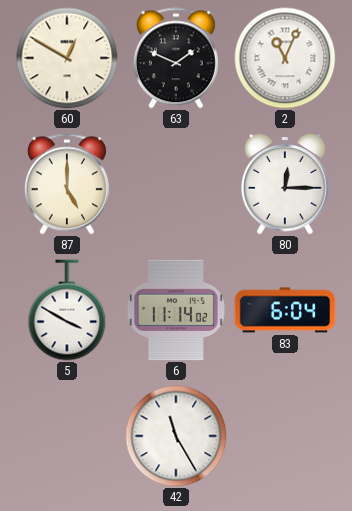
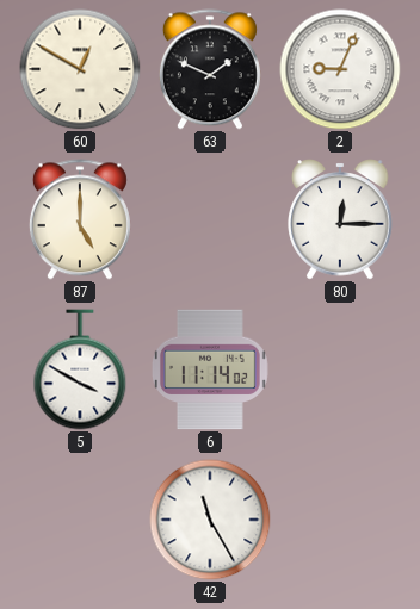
2: 11:04 -> 9:04 (340, 69)
83: 6:04 -> none (285, 310)
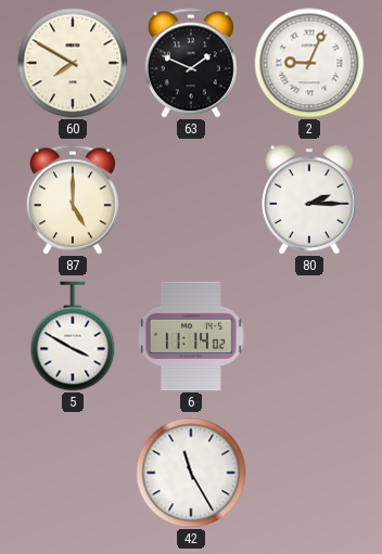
60: 12:50 -> 7:50 (73, 63)
80: 12:15 -> 2:15 (309, 199)
